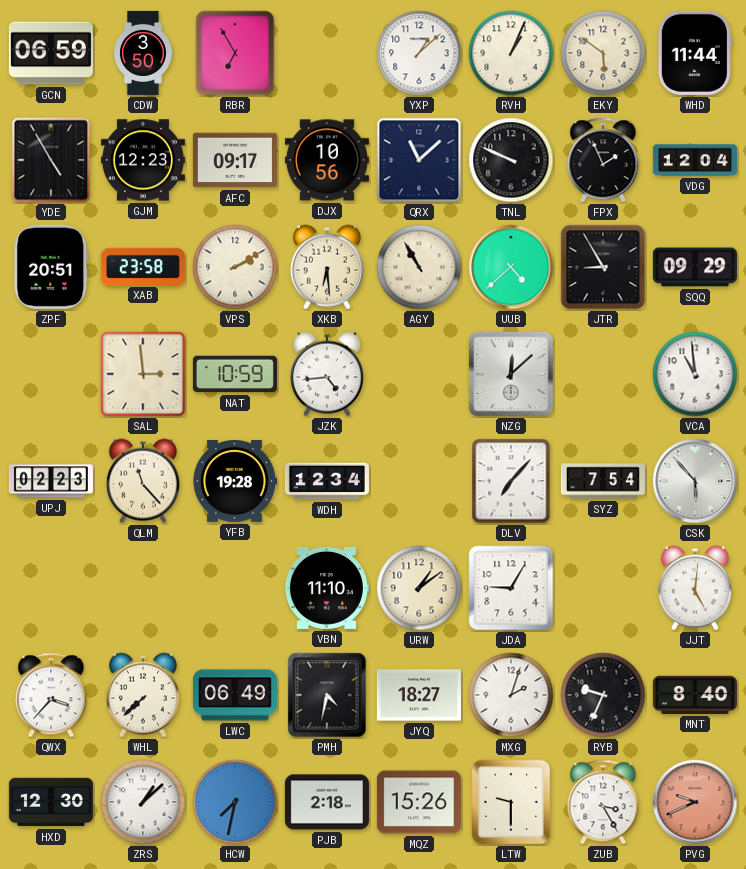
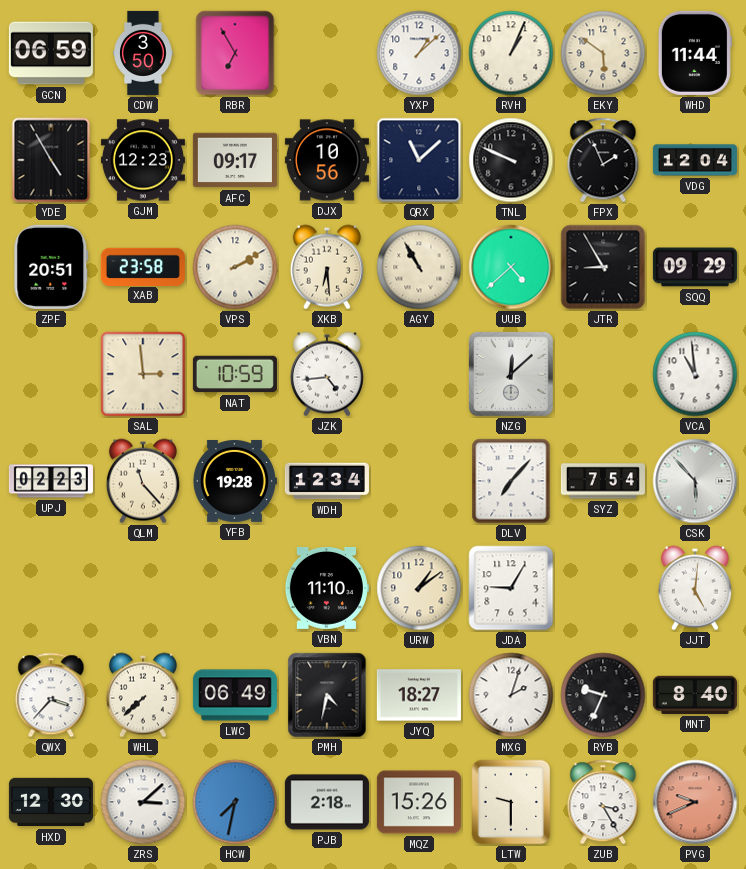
ZRS: 1:08 -> 3:08 (143, 802)
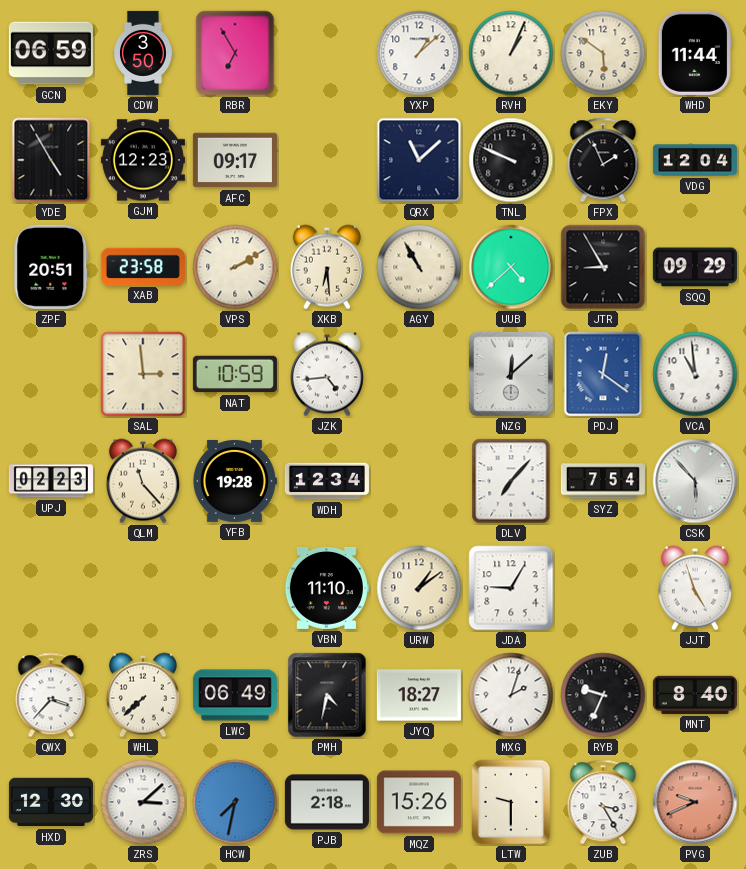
DJX: 10:56 -> none (327, 160)
PDJ: none -> 12:21 (603, 374)
JJT: 5:01 -> 4:57 (695, 588)
